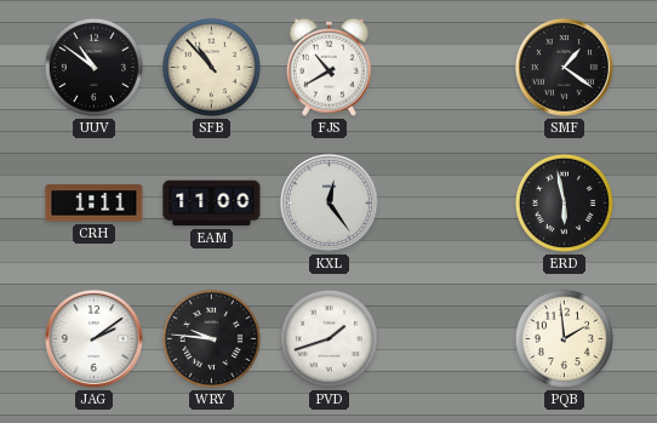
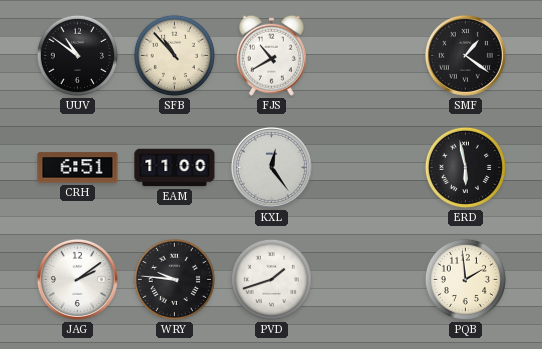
CRH: 1:11 -> 6:51 (78, 168)
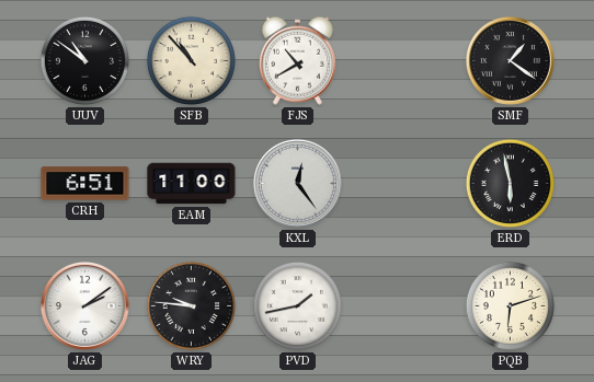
PVD: 1:42 -> 1:43 (297, 305)
PQB: 1:59 -> 6:12 (510, 305)
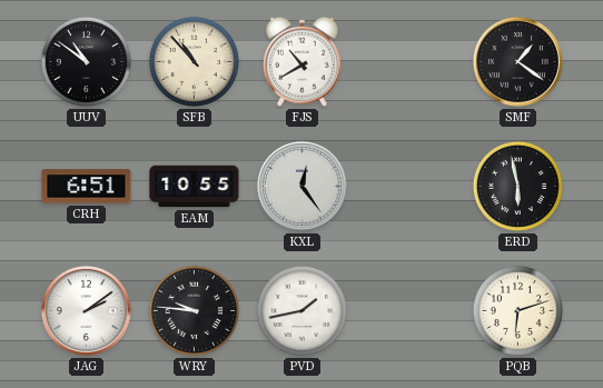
EAM: 11:00 -> 10:55 (195, 187)
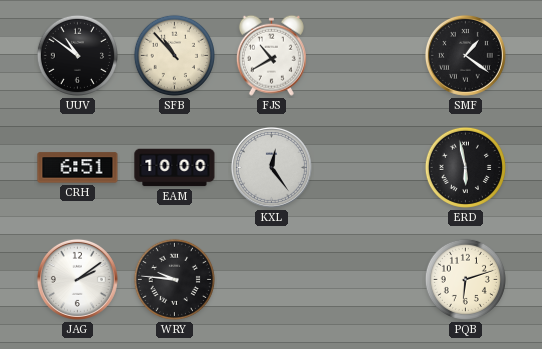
EAM: 10:55 -> 10:00 (175, 168)
PVD: 1:43 -> none (301, 310)
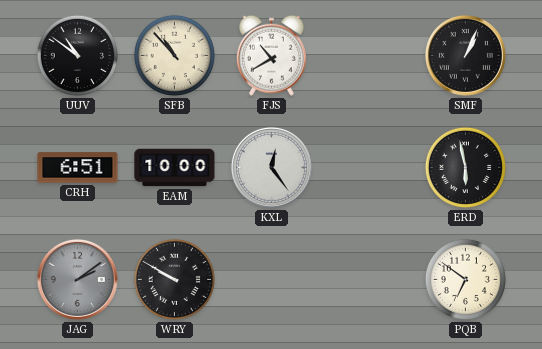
SMF: 1:21 -> 1:04 (465, 55)
JAG dial: white -> grey (77, 279)
WRY: 9:46 -> 9:50 (174, 279)
PQB: 6:12 -> 6:51 (465, 279)
